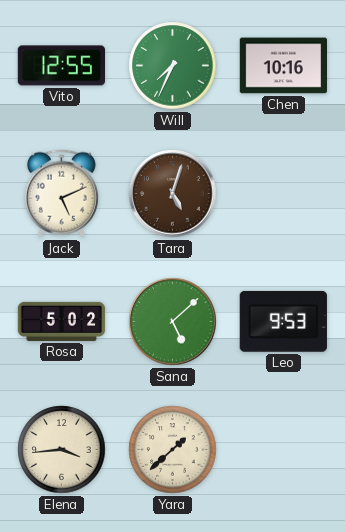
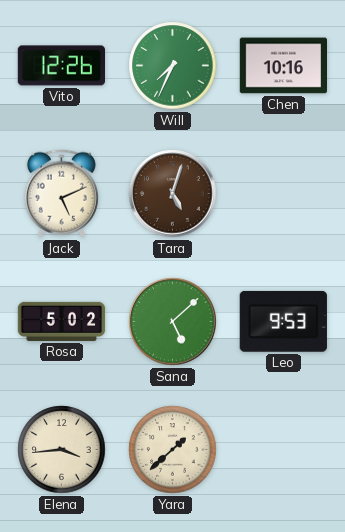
Vito: 12:55 -> 12:26 (61, 66)
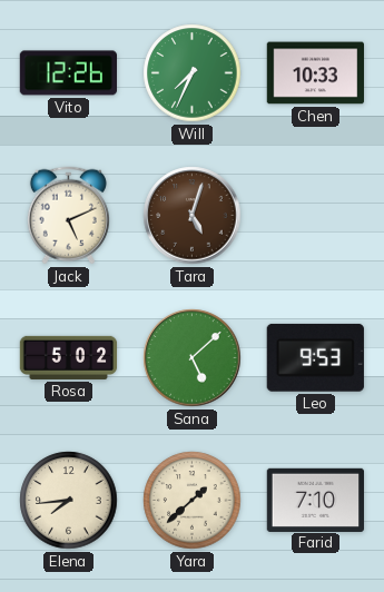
Chen: 10:16 -> 10:33 (315, 73)
Elena: 3:44 -> 7:44 (69, 501)
Farid: none -> 7:10 (315, 500)
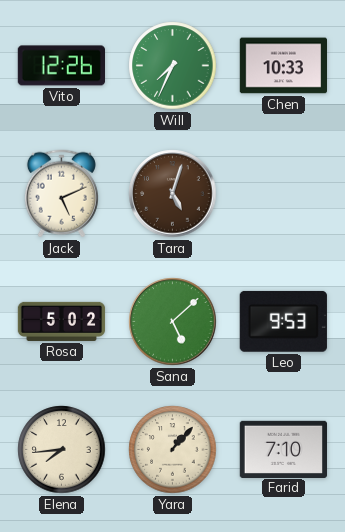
Yara: 1:38 -> 1:07 (173, 450)
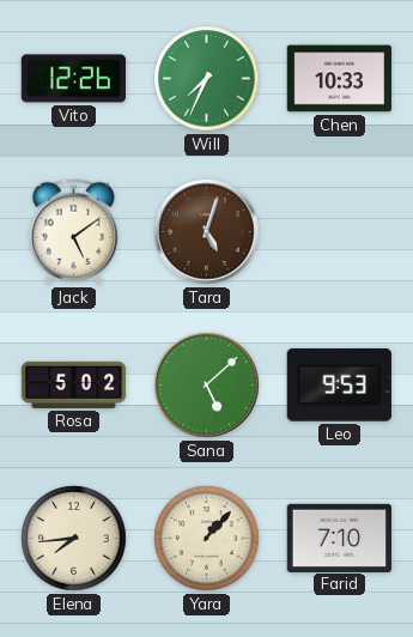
Jack: 5:11 -> 5:09 (73, 232)
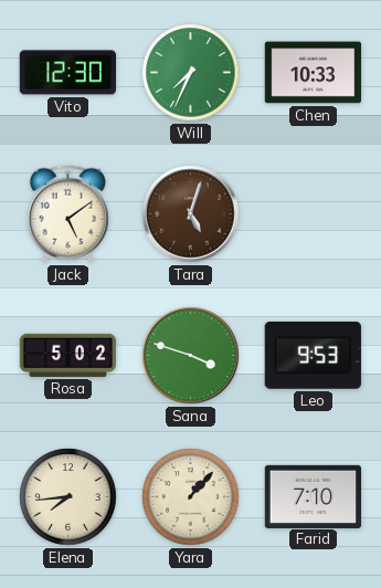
Vito: 12:26 -> 12:30 (67, 73)
Sana: 5:08 -> 3:48 (191, 356)
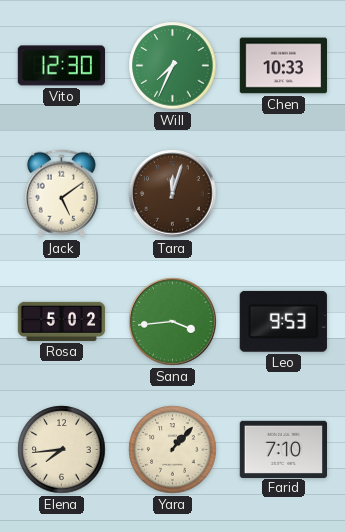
Tara: 5:03 -> 12:03 (173, 194)
Sana: 3:48 -> 3:44 (173, 322)
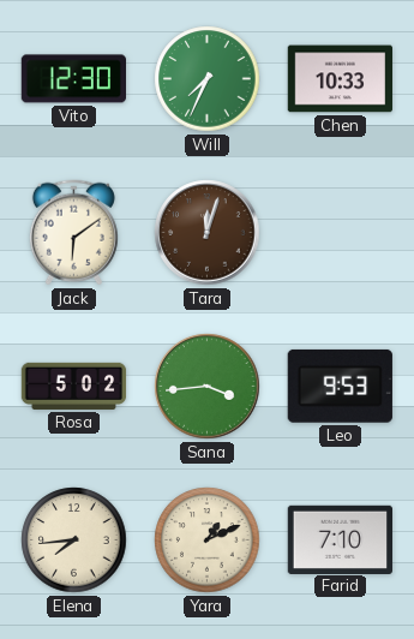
Jack: 5:09 -> 6:09 (73, 233)
Yara: 1:07 -> 1:11 (208, 541)
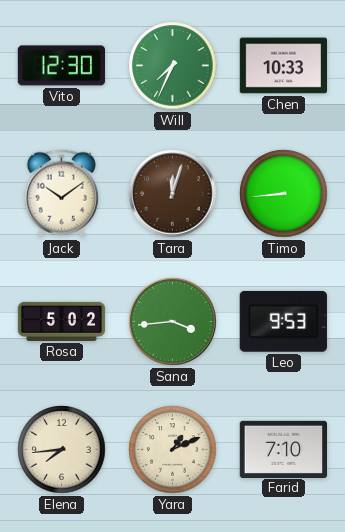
Jack: 6:09 -> 10:09 (61, 194)
Timo: none -> 8:44 (284, 194)
